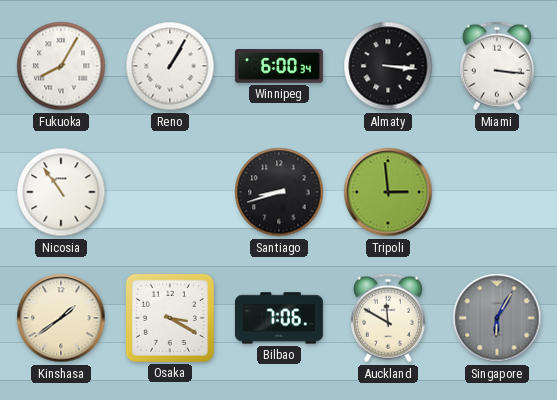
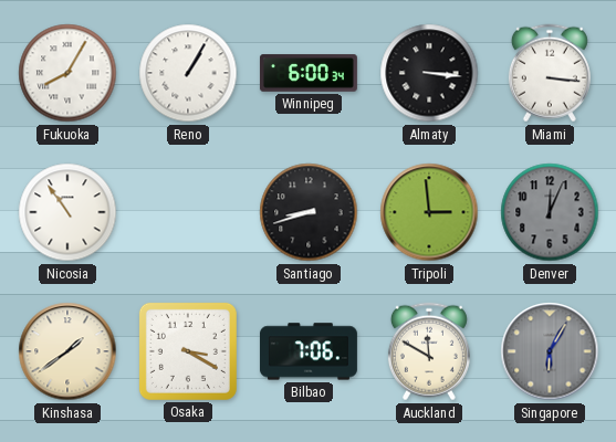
Denver: none -> 12:04 (550, 212)
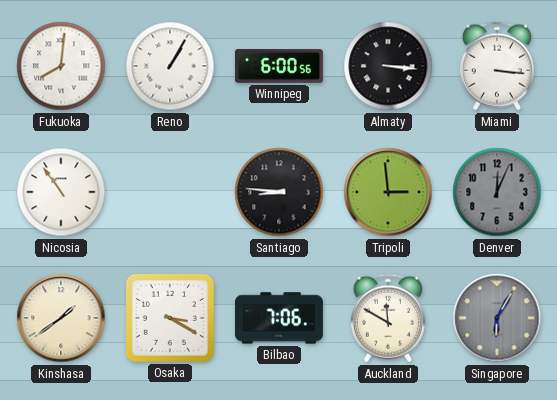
Fukuoka: 8:05 -> 8:01 (61, 66)
Winnipeg: 6:00:34 -> 6:00:56 (279, 66)
Santiago: 8:42 -> 8:46 (279, 192)
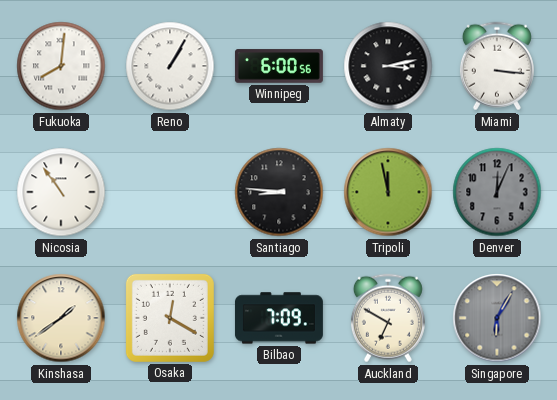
Almaty: 3:16 -> 3:13 (388, 66)
Tripoli: 2:59 -> 11:58 (388, 192)
Osaka: 3:20 -> 12:20 (170, 318)
Bilbao: 7:06 -> 7:09 (279, 318)
Auckland: 11:50 -> 6:50 (388, 318)
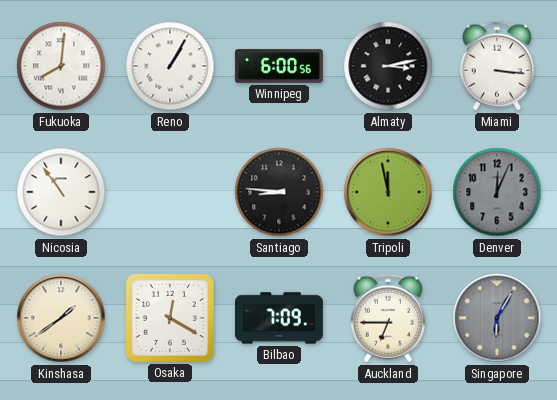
Auckland: 6:50 -> 6:45 (388, 318)
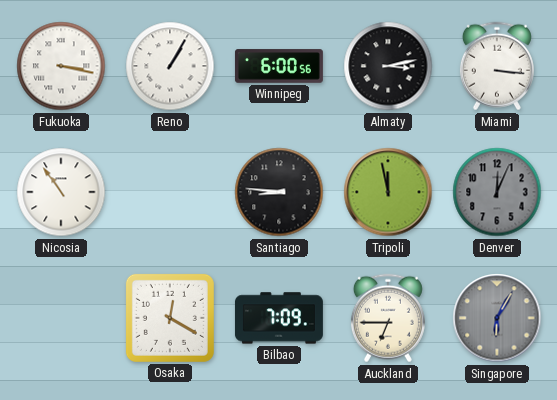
Fukuoka: 8:01 -> 3:17 (61, 66)
Kinshasa: 1:39 -> none (61, 318)
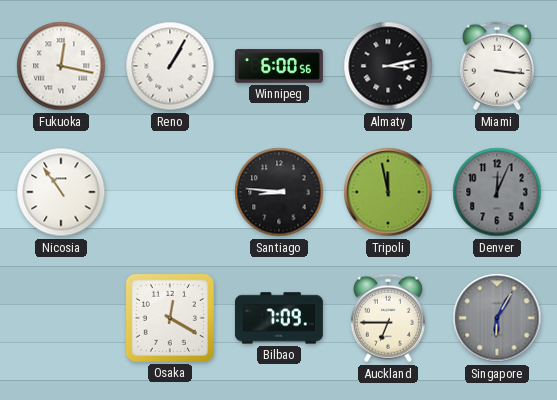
Fukuoka: 3:17 -> 12:17 (61, 66)
